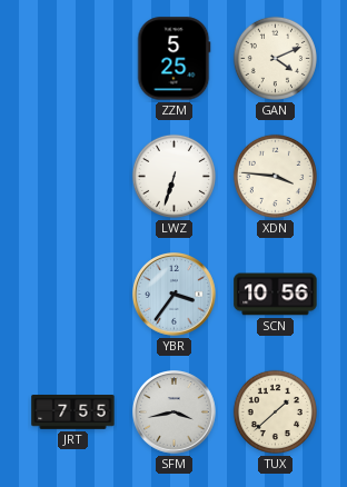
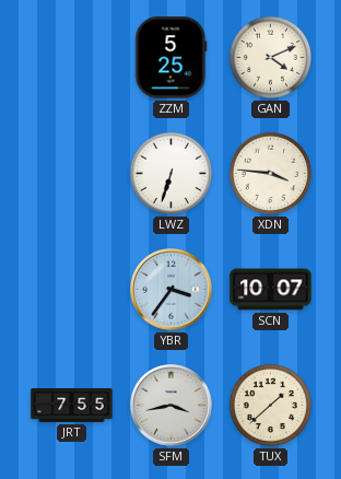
SCN: 10:56 -> 10:07 (271, 290)
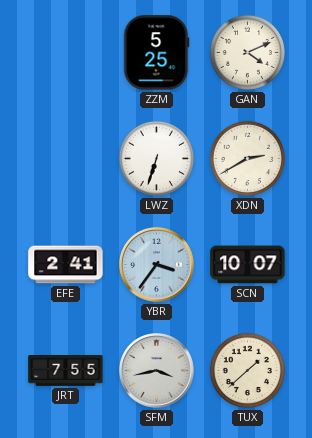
XDN: 3:46 -> 2:40 (247, 158)
EFE: none -> 2:41 (66, 265)
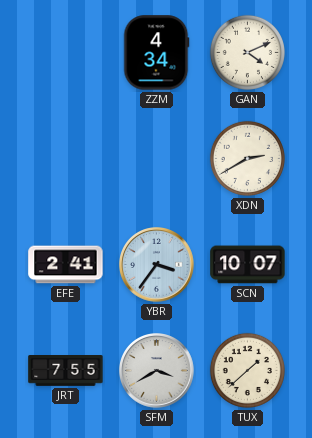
ZZM: 5:25 -> 4:34 (157, 53)
LWZ: 6:33 -> none (156, 158)
SFM: 3:43 -> 3:40 (157, 371)
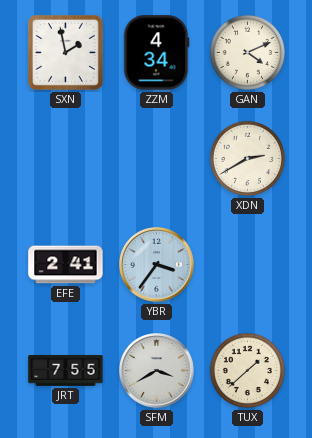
SXN: none -> 1:58 (65, 52)
SCN: 10:07 -> none (248, 265)
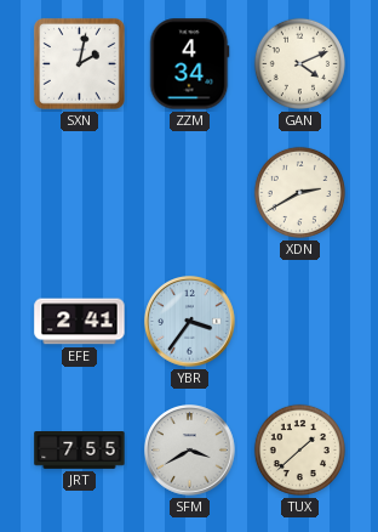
SXN: 1:58 -> 2:02 (79, 63)
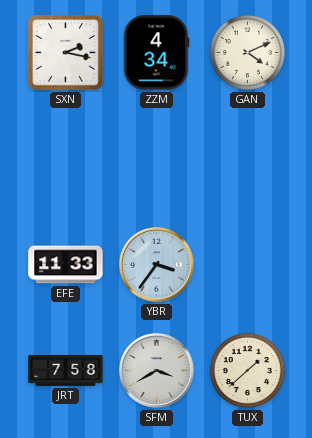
SXN: 2:02 -> 2:17 (65, 52)
XDN: 2:40 -> none (299, 192)
EFE: 2:41 -> 11:33 (66, 265)
JRT: 7:55 -> 7:58 (66, 371)
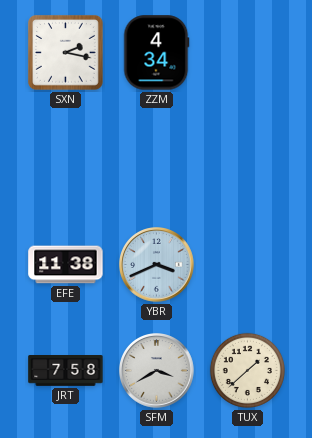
GAN: 4:11 -> none (247, 52)
EFE: 11:33 -> 11:38 (66, 265)
YBR: 3:36 -> 3:41 (157, 265)
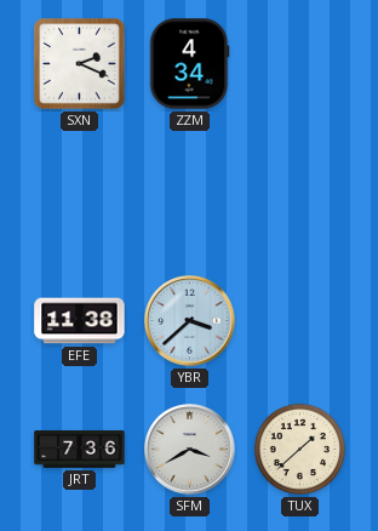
SXN: 2:17 -> 2:19 (79, 63)
YBR: 3:41 -> 3:38 (190, 321)
JRT: 7:58 -> 7:36 (80, 450)
